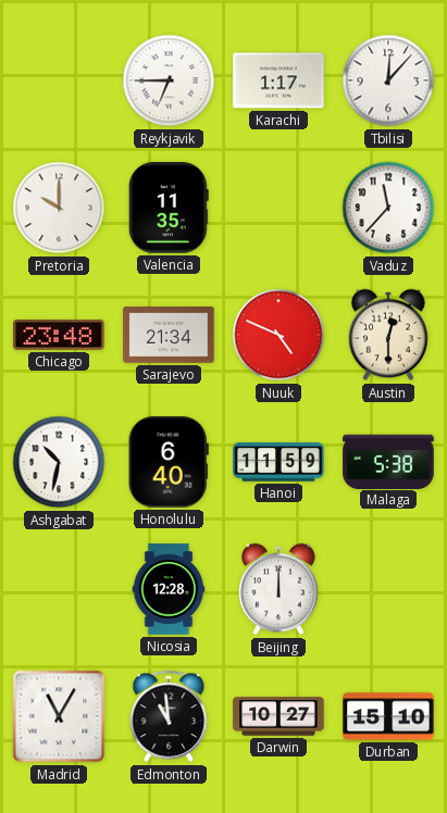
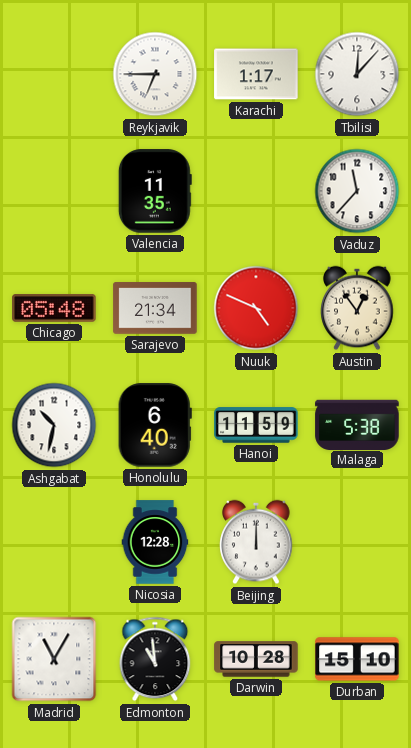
Pretoria: 10:00 -> none (59, 208)
Chicago: 23:48 -> 05:48 (54, 309)
Austin: 12:30 -> 12:54 (357, 308)
Darwin: 10:27 -> 10:28 (256, 659)
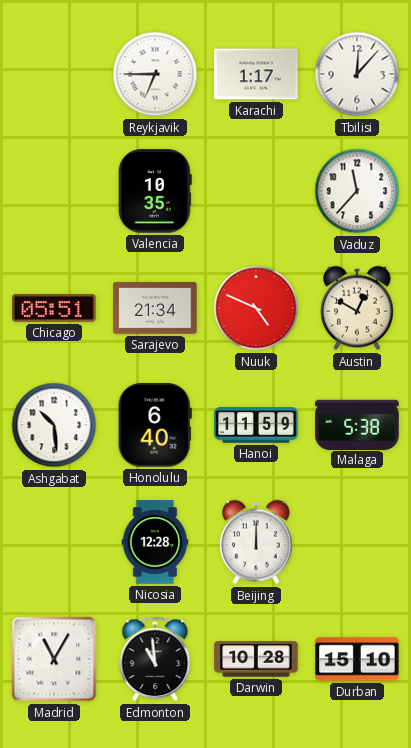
Valencia: 11:35 -> 10:35 (155, 191)
Chicago: 05:48 -> 05:51 (54, 309)
Austin: 12:54 -> 12:50 (357, 308)
Ashgabat: 10:32 -> 10:29 (54, 425)
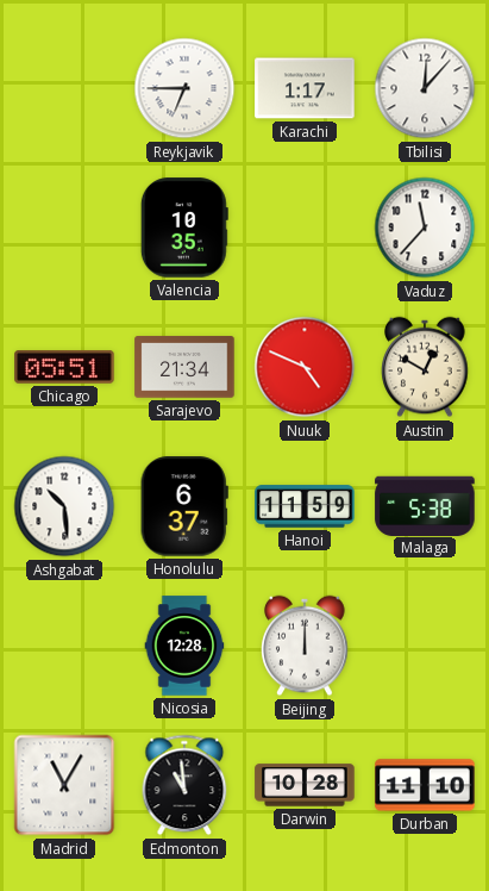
Honolulu: 6:40 -> 6:37 (184, 506)
Durban: 15:10 -> 11:10 (425, 785)
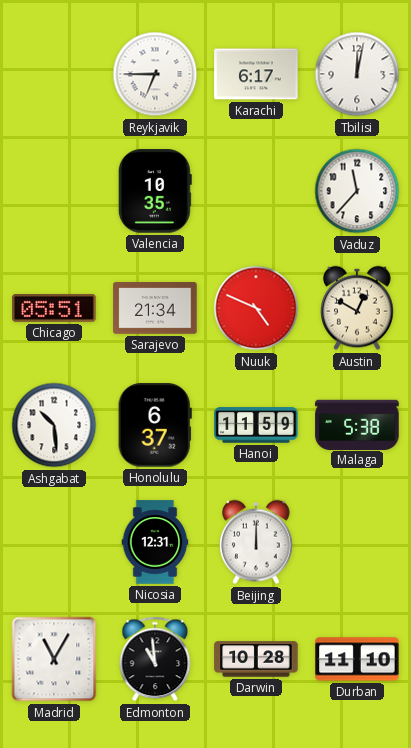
Karachi: 1:17 -> 6:17 (256, 74)
Tbilisi: 12:07 -> 12:02 (357, 74)
Nicosia: 12:28 -> 12:31 (155, 542)
